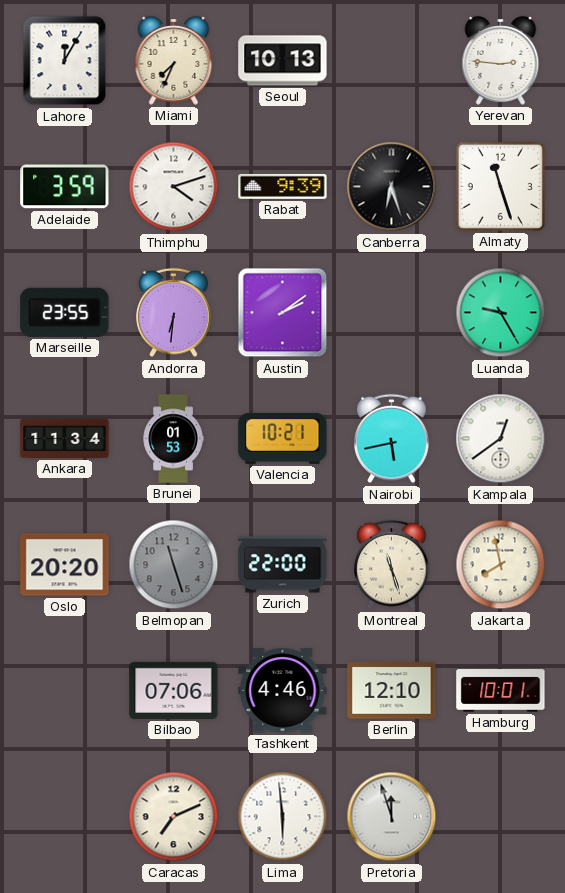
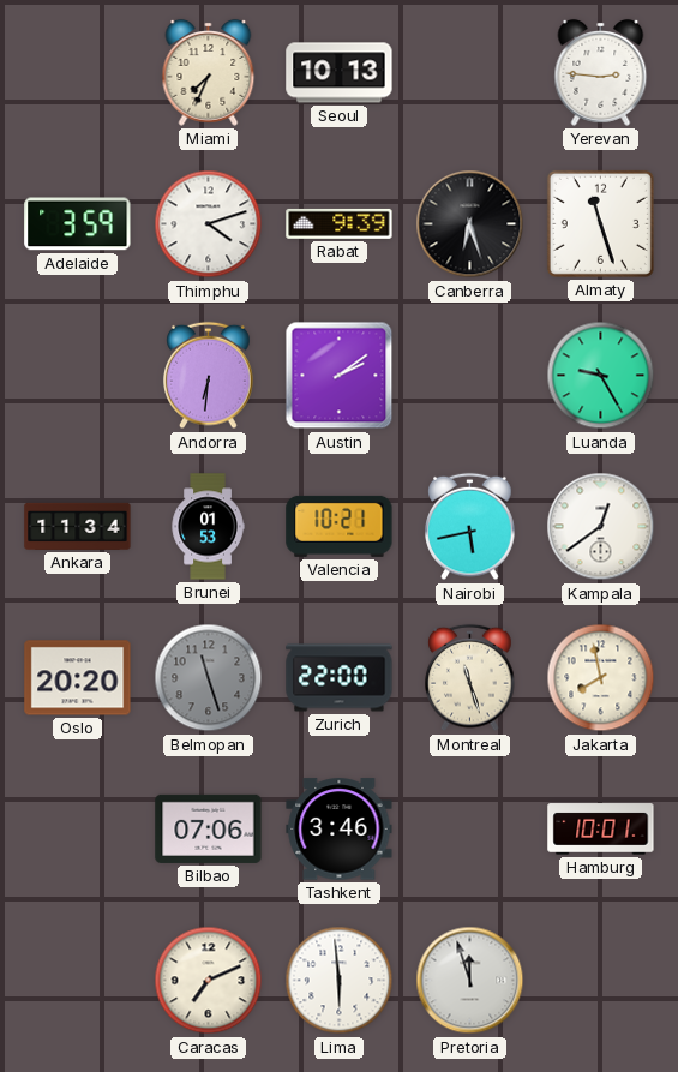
Lahore: 12:05 -> none (65, 61)
Marseille: 23:55 -> none (65, 312)
Tashkent: 4:46 -> 3:46 (340, 830)
Berlin: 12:10 -> none (392, 691)
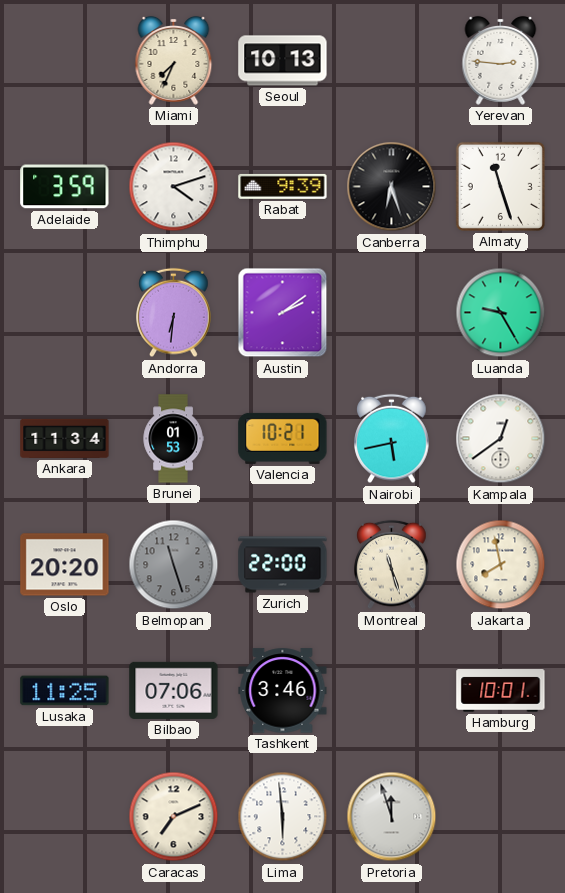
Lusaka: none -> 11:25 (65, 691)
